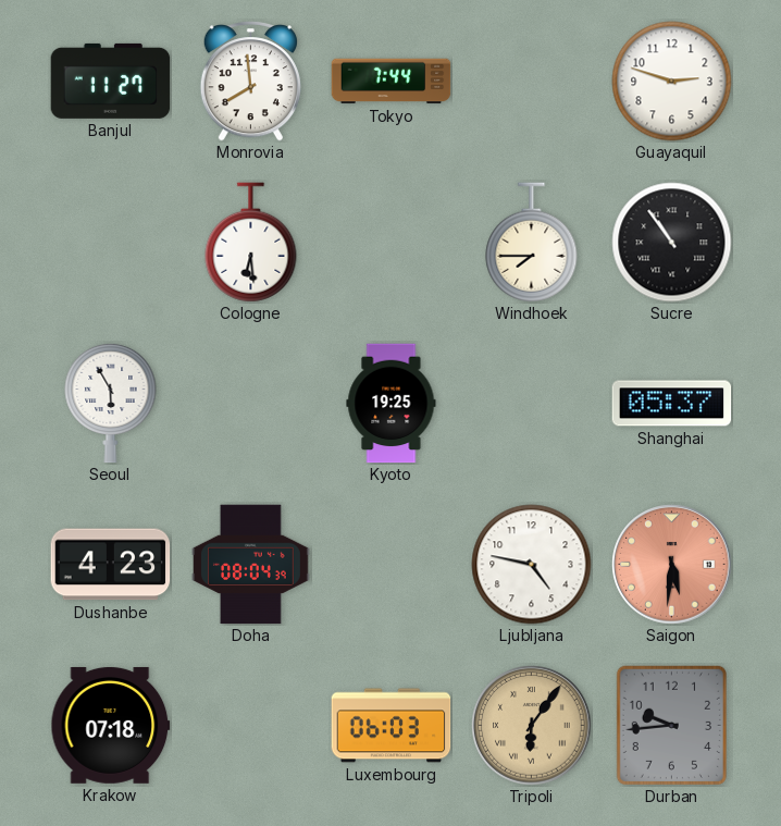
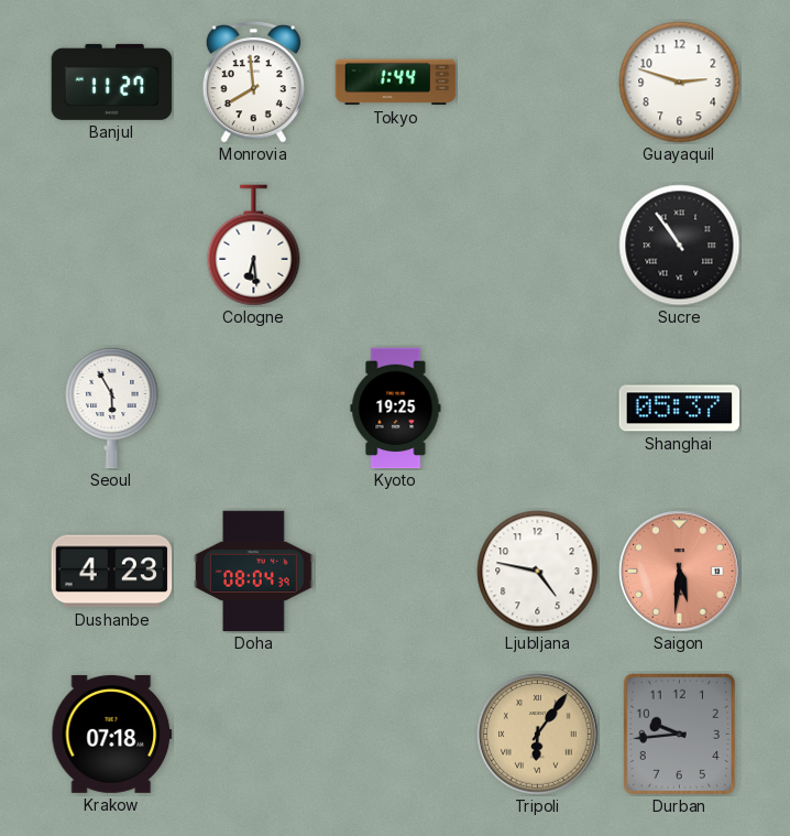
Tokyo: 7:44 -> 1:44 (396, 83)
Windhoek: 7:45 -> none (532, 243)
Luxembourg: 06:03 -> none (392, 726)
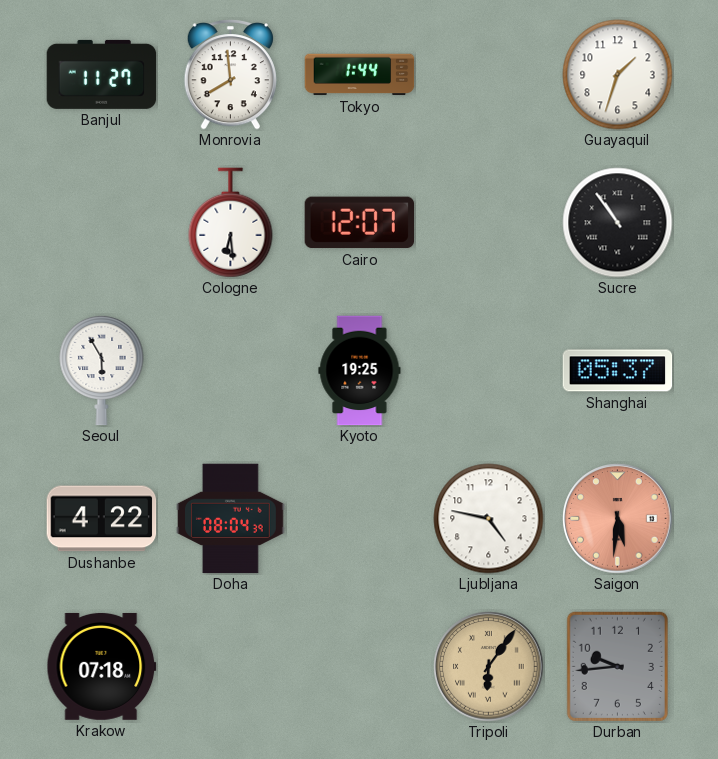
Guayaquil: 2:48 -> 1:33 (618, 75)
Cairo: none -> 12:07 (360, 223)
Dushanbe: 4:23 -> 4:22 (102, 519)
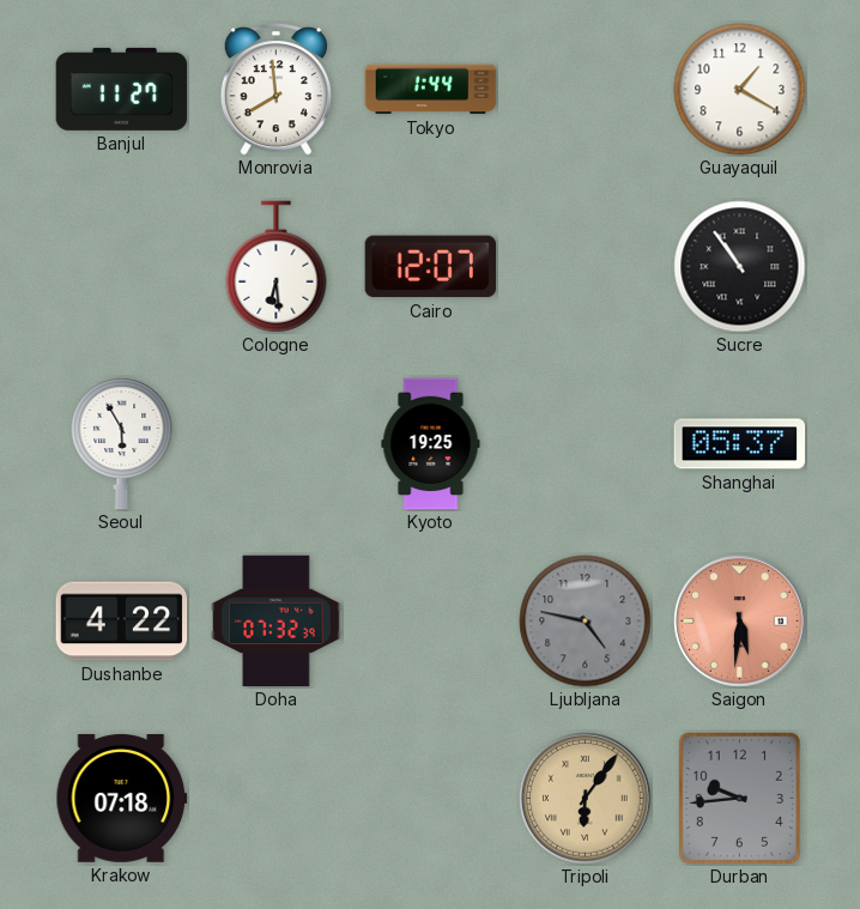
Guayaquil: 1:33 -> 1:20 (740, 90)
Doha: 08:04 -> 07:32 (277, 622)
Ljubljana dial: white -> grey (586, 622)
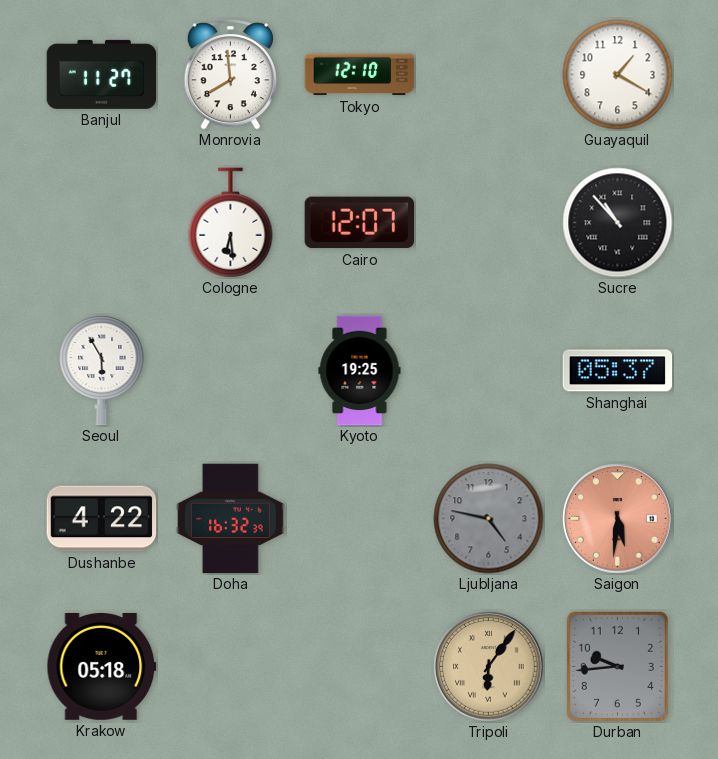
Tokyo: 1:44 -> 12:10 (360, 75)
Sucre: 10:54 -> 10:53 (618, 223)
Doha: 07:32 -> 16:32 (231, 519)
Krakow: 07:18 -> 05:18 (102, 666)
